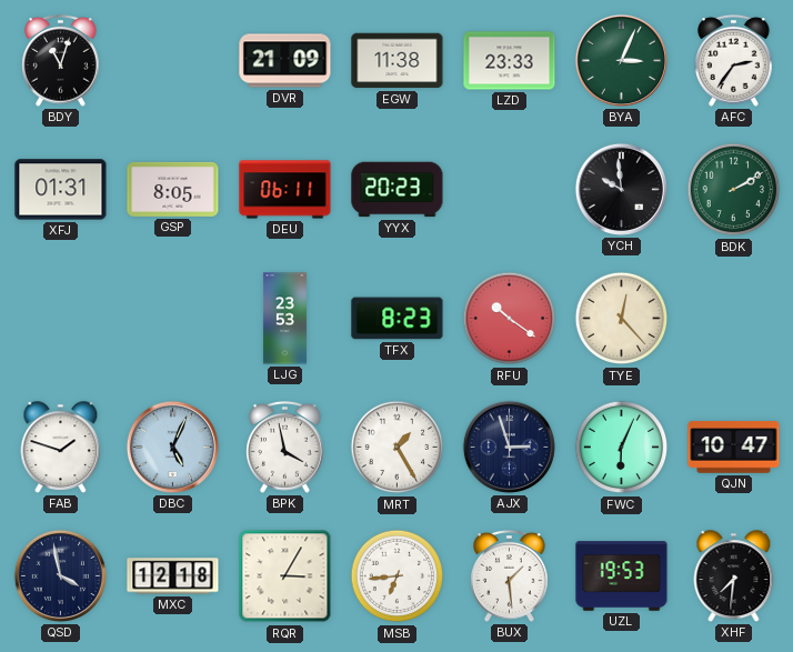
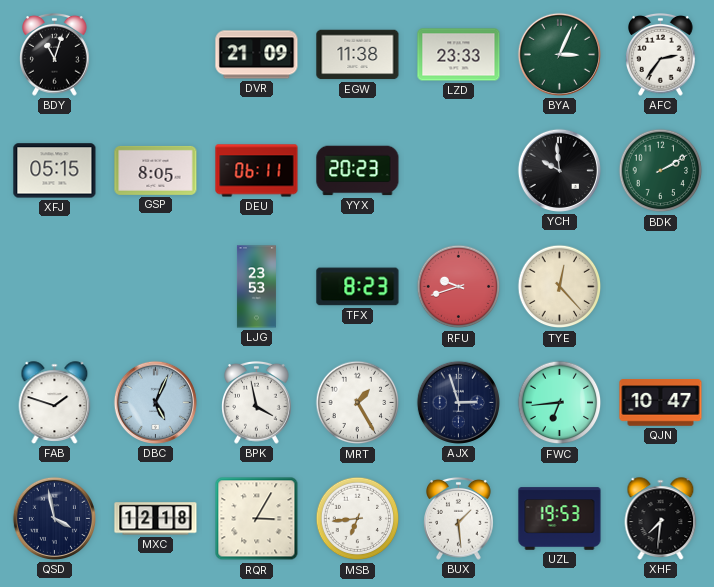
XFJ: 01:31 -> 05:15 (55, 171)
RFU: 10:21 -> 9:42 (459, 287)
FWC: 6:04 -> 6:44 (560, 403)
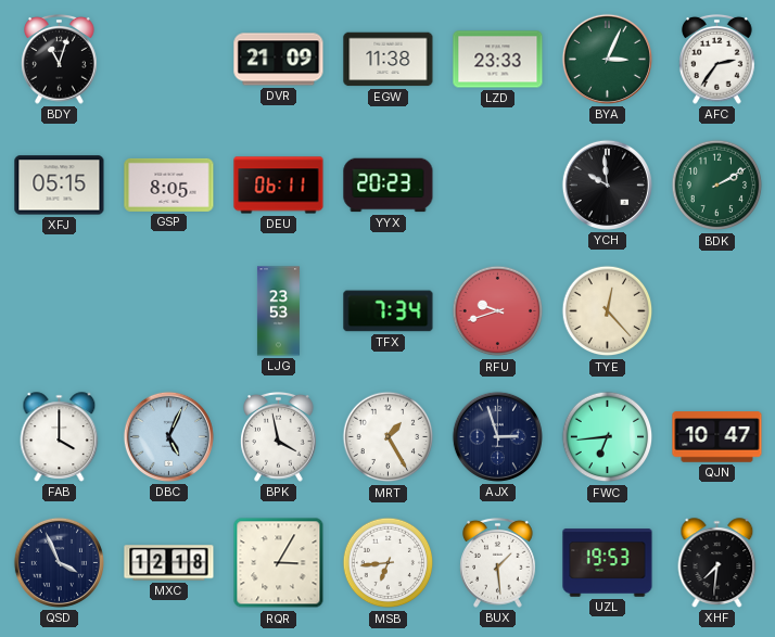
TFX: 8:23 -> 7:34 (389, 311)
FAB: 1:48 -> 4:00 (60, 437)
QSD: 3:58 -> 3:56 (59, 562)
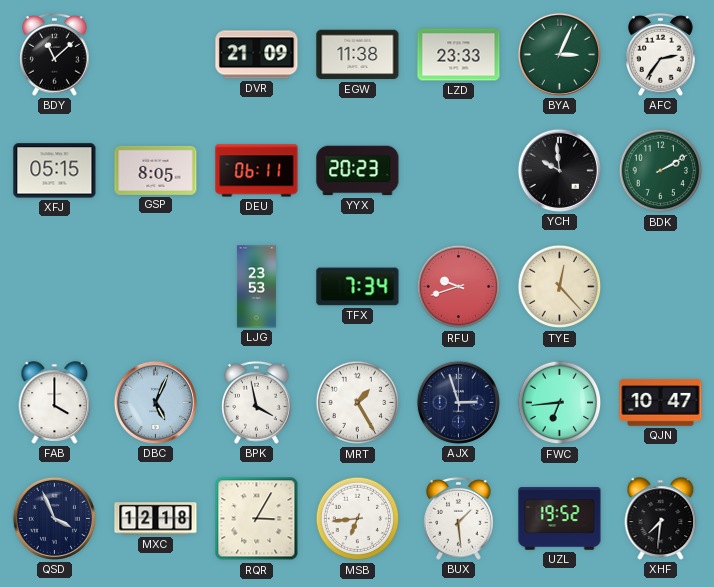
BDY: 11:03 -> 11:08 (55, 55)
UZL: 19:53 -> 19:52 (560, 519)
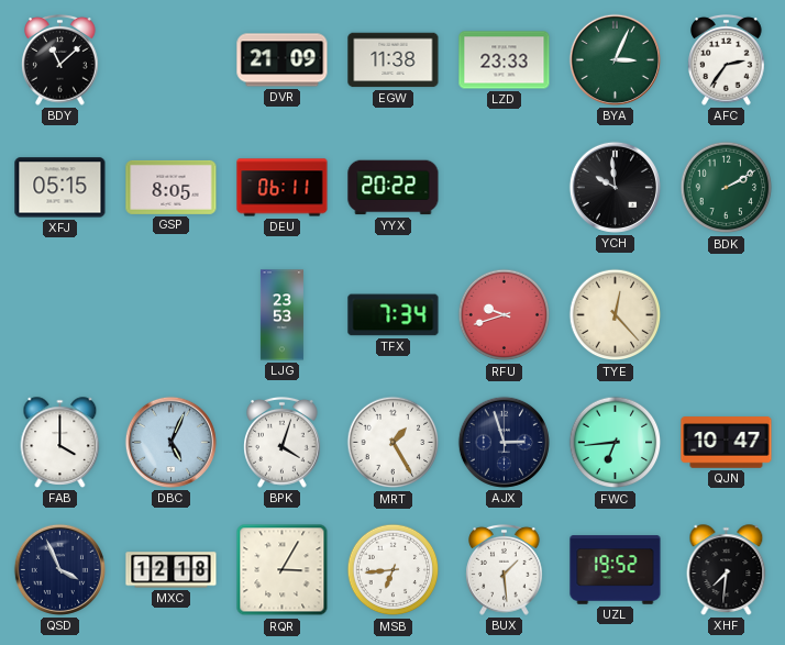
YYX: 20:23 -> 20:22 (394, 188)
BPK: 3:58 -> 4:03 (283, 443)
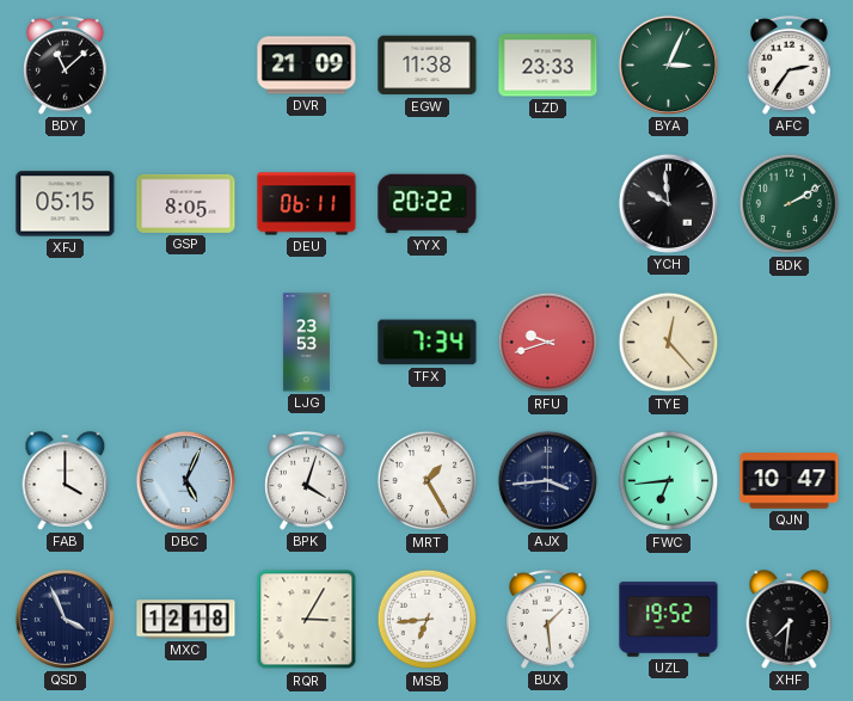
AJX: 2:57 -> 3:44 (547, 480)
